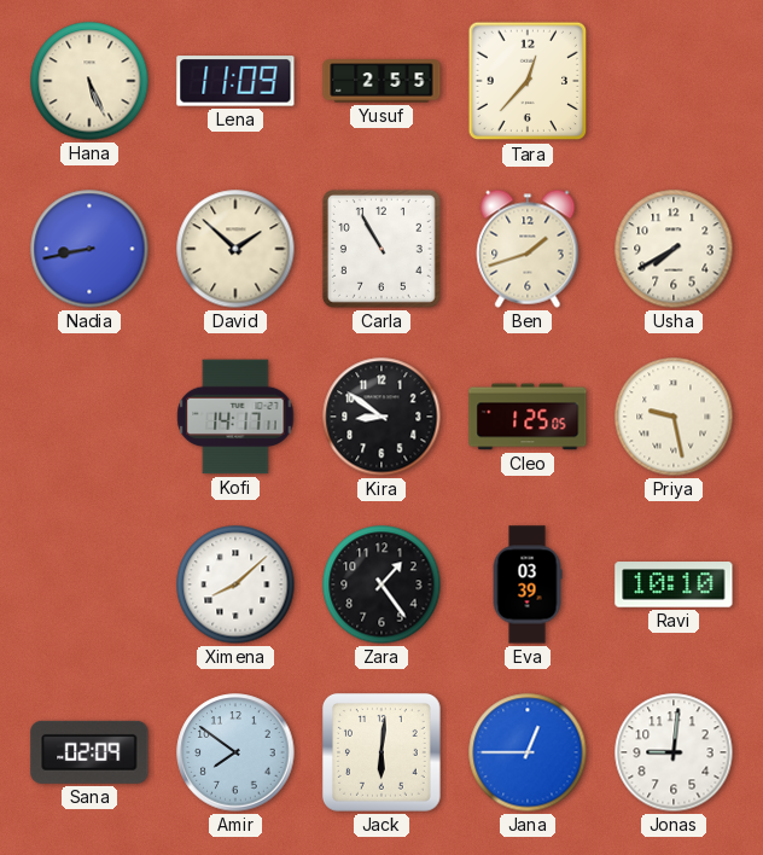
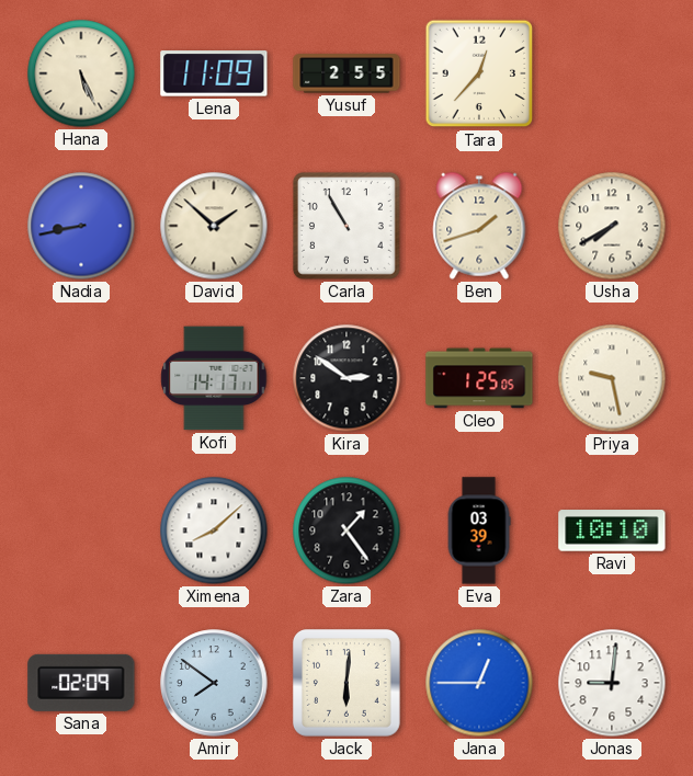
Kira: 8:51 -> 2:51 (346, 378)
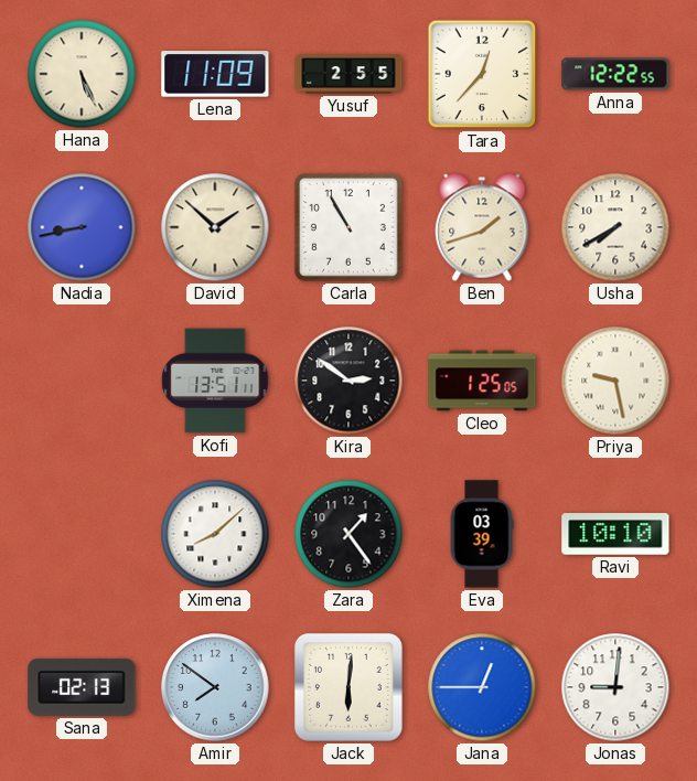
Anna: none -> 12:22 (615, 74)
Kofi: 14:17 -> 13:51 (215, 381)
Sana: 02:09 -> 02:13 (82, 687)
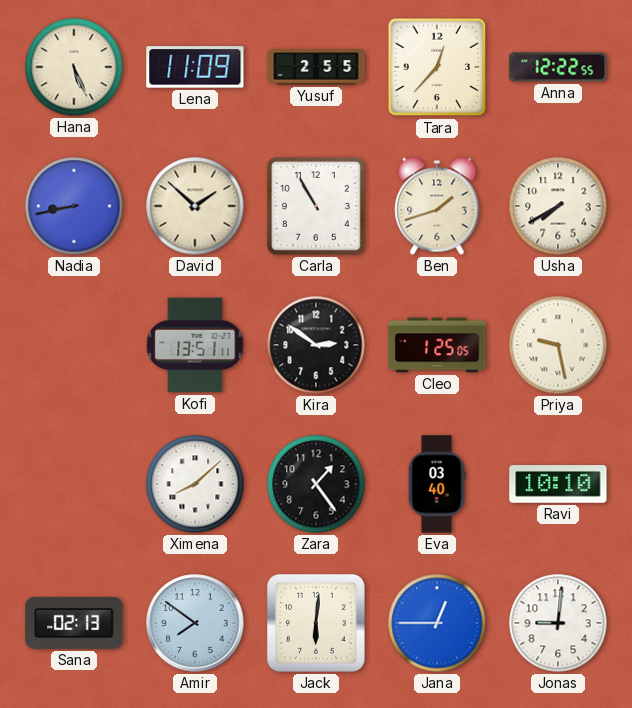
Eva: 03:39 -> 03:40 (437, 484)
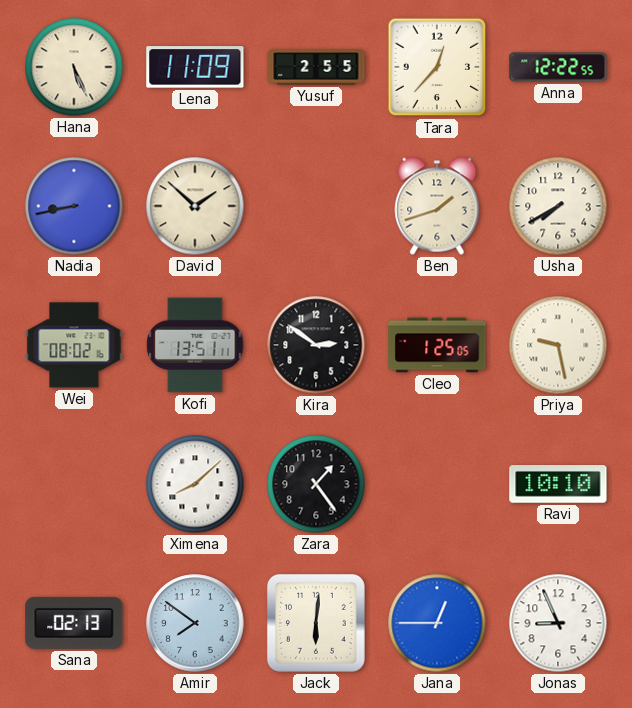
Carla: 10:55 -> none (316, 206)
Wei: none -> 08:02 (74, 345)
Eva: 03:40 -> none (437, 484)
Jonas: 9:01 -> 8:56 (558, 623)
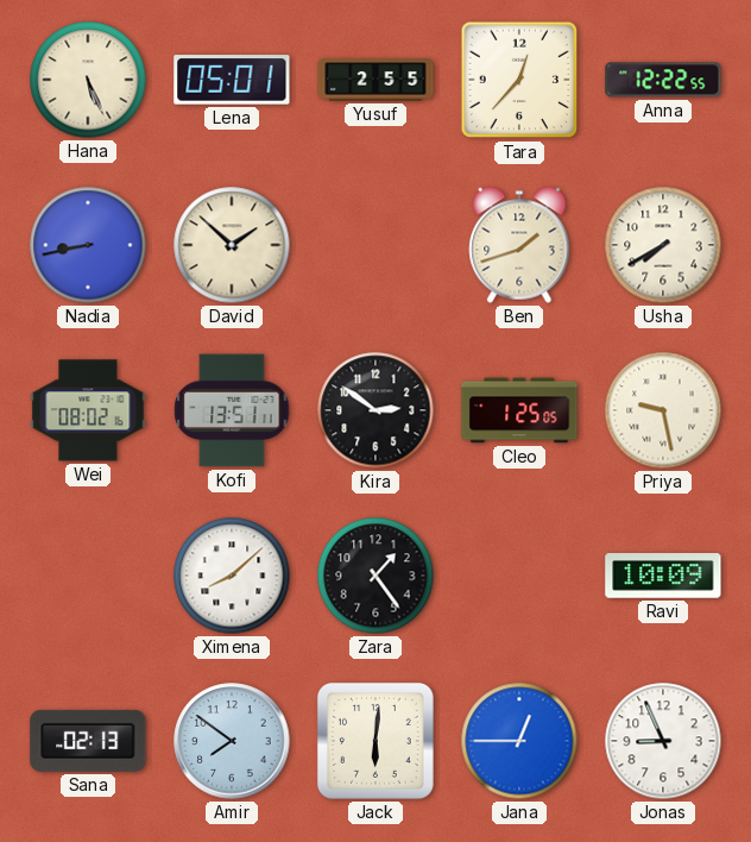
Lena: 11:09 -> 05:01 (232, 80)
Ravi: 10:10 -> 10:09 (663, 576)
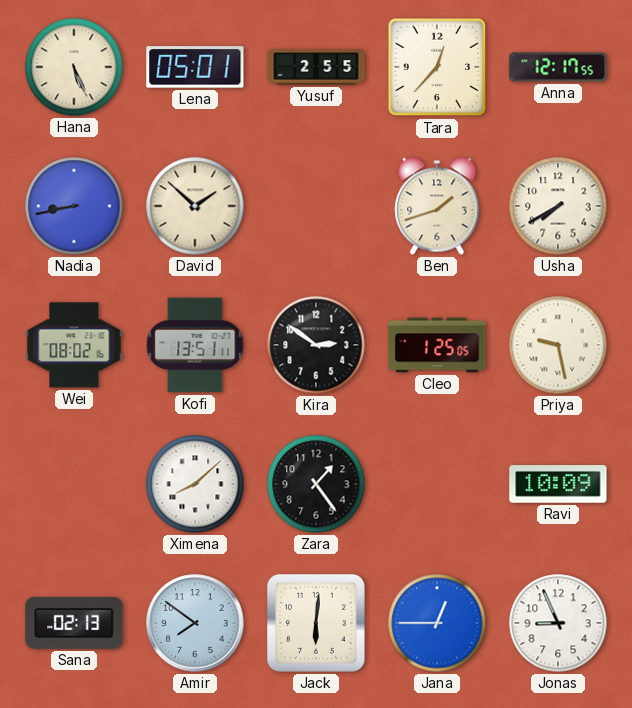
Anna: 12:22 -> 12:17 (558, 67)
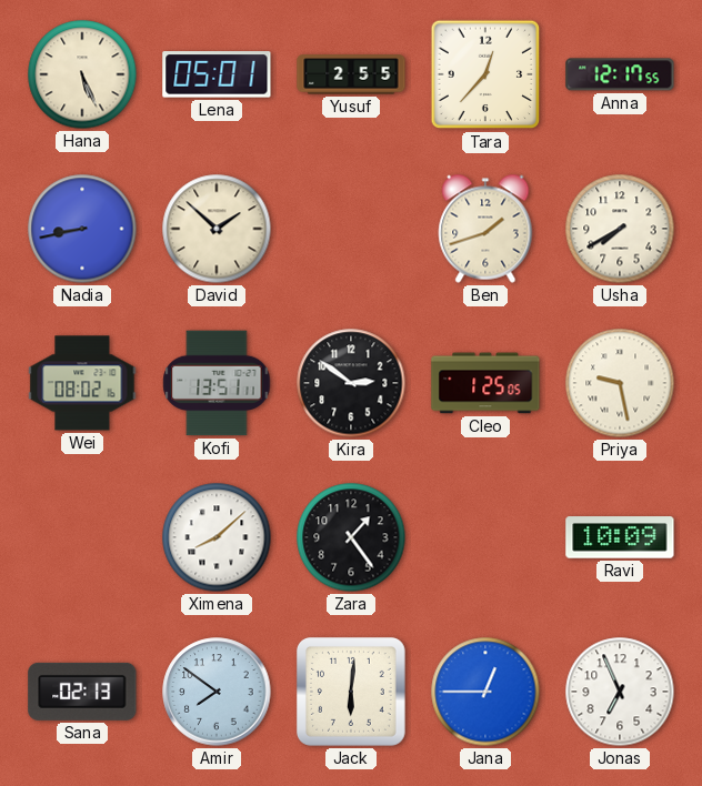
Jonas: 8:56 -> 6:56 (620, 692)
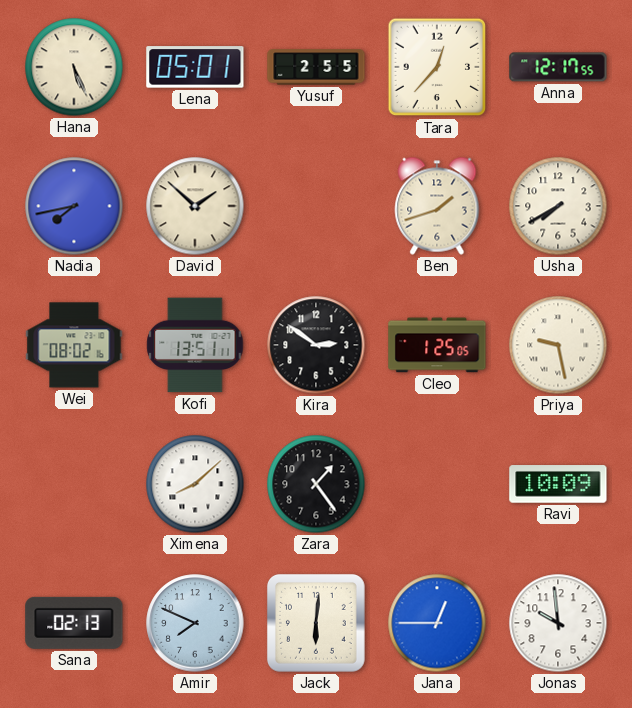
Nadia: 8:43 -> 7:43 (74, 206)
Amir: 7:51 -> 7:49 (195, 623)
Jonas: 6:56 -> 9:59 (558, 623)
